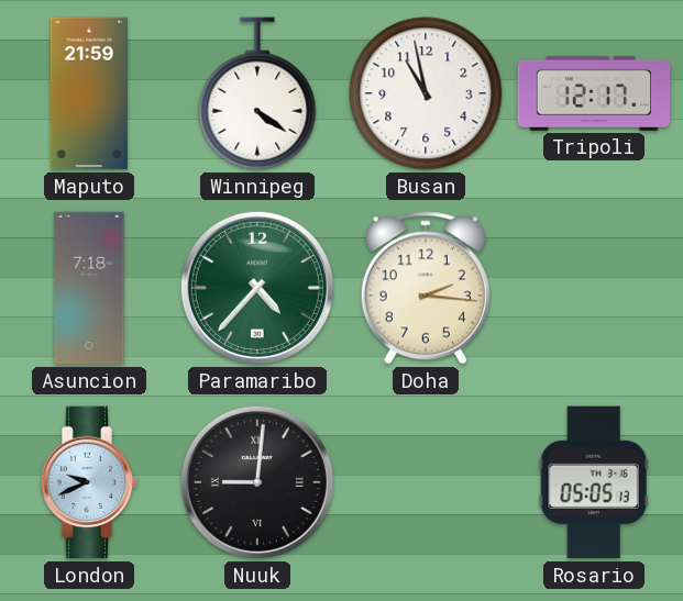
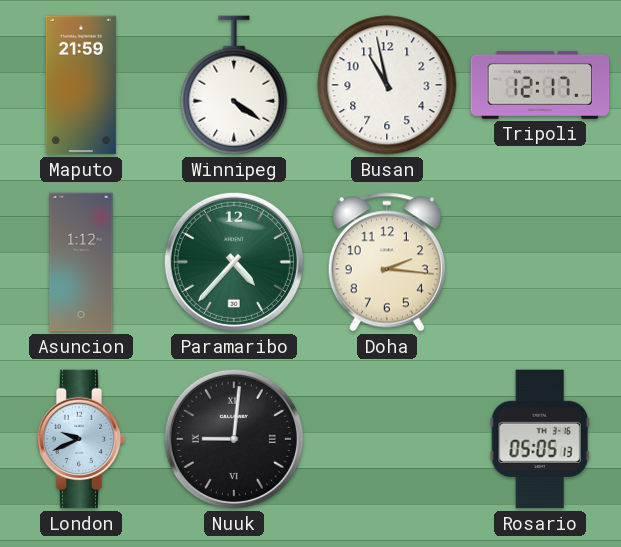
Asuncion: 7:18 -> 1:12 (81, 262)
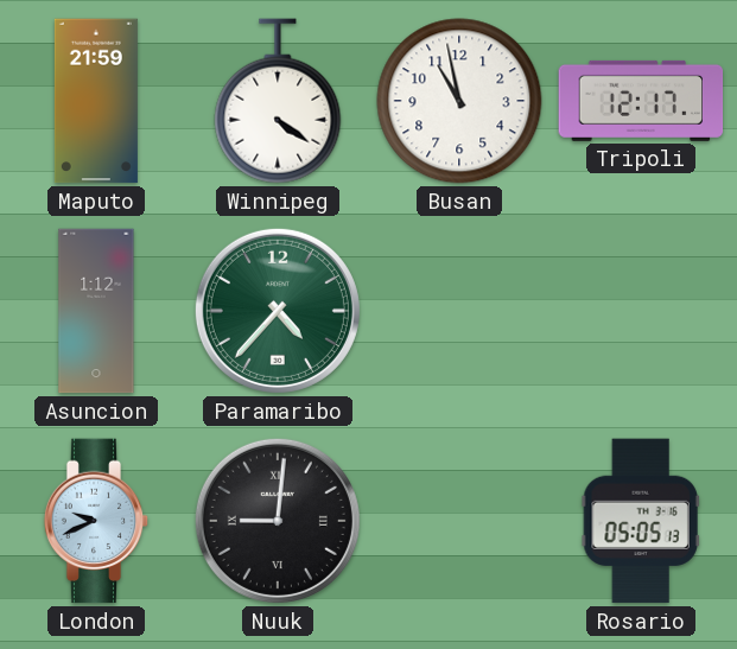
Doha: 2:16 -> none (387, 262)
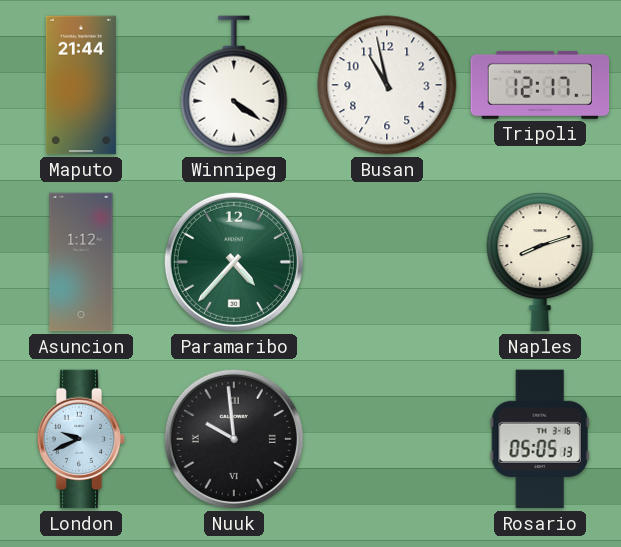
Maputo: 21:59 -> 21:44 (81, 85)
Naples: none -> 8:12 (540, 262)
Nuuk: 9:01 -> 9:59 (234, 439)
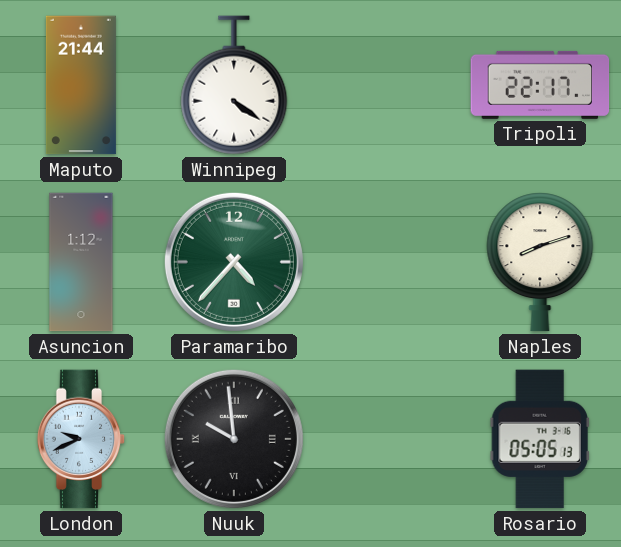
Busan: 10:58 -> none (387, 85)
Tripoli: 12:17 -> 22:17 (540, 85)
